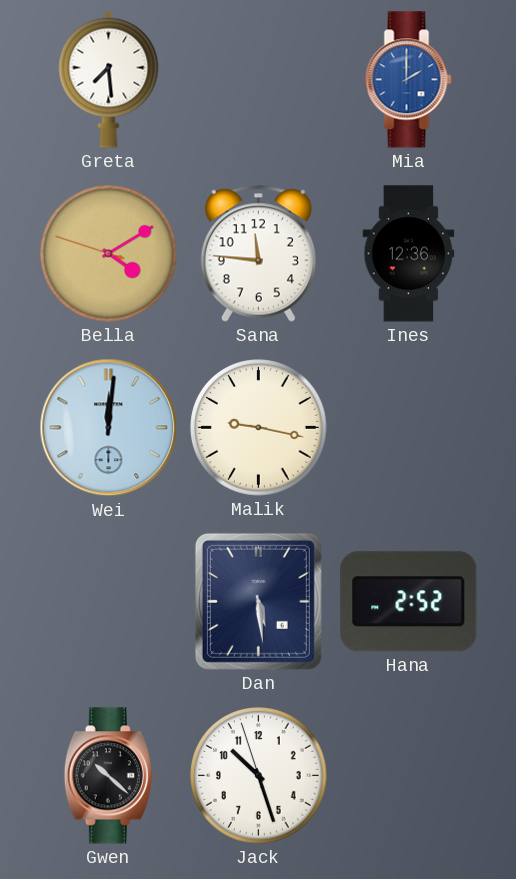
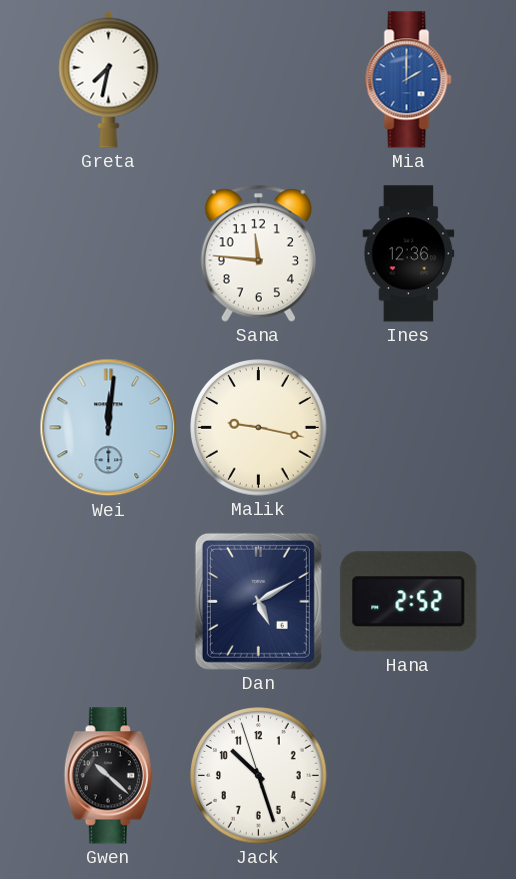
Greta: 7:29 -> 7:32 (109, 79)
Bella: 4:09 -> none (109, 254)
Dan: 5:29 -> 5:10 (258, 601)
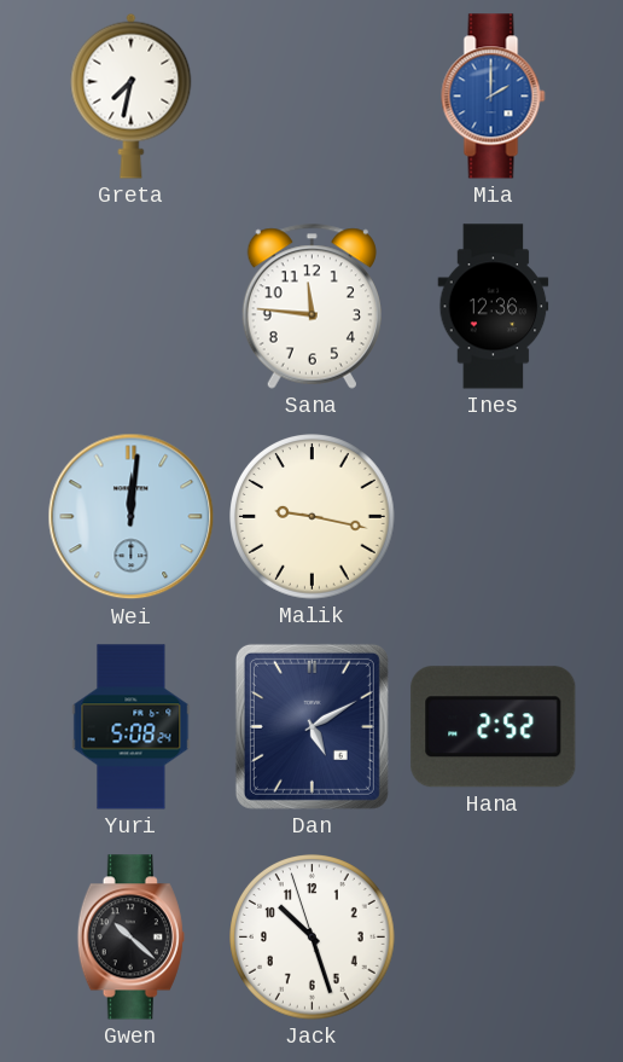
Yuri: none -> 5:08 (132, 727)
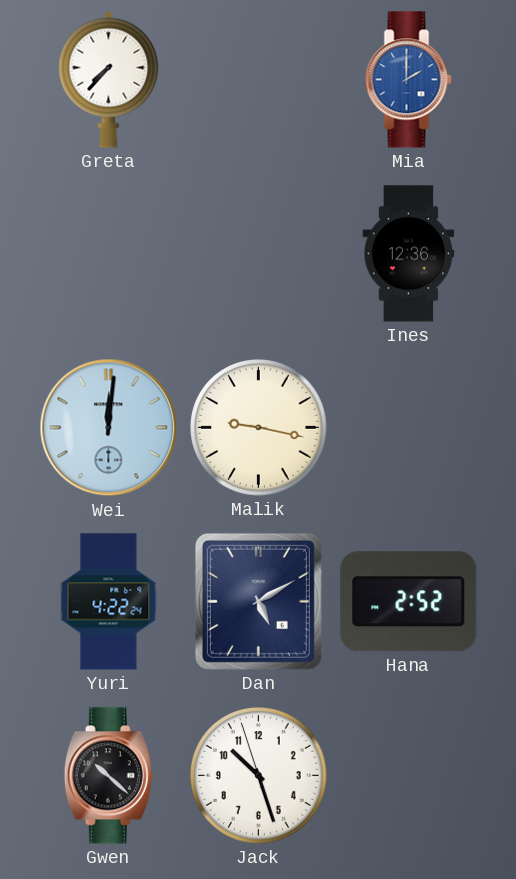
Greta: 7:32 -> 7:37 (109, 79)
Sana: 11:46 -> none (311, 306)
Yuri: 5:08 -> 4:22 (109, 602)
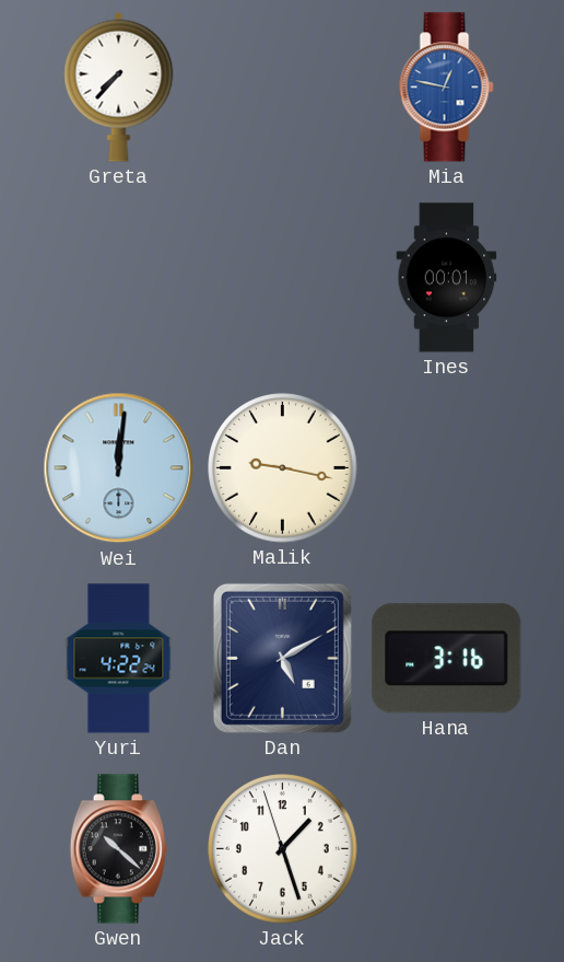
Mia: 2:00 -> 12:47 (447, 88)
Ines: 12:36 -> 00:01 (447, 278)
Hana: 2:52 -> 3:16 (447, 659)
Jack: 10:26 -> 1:26 (283, 849)
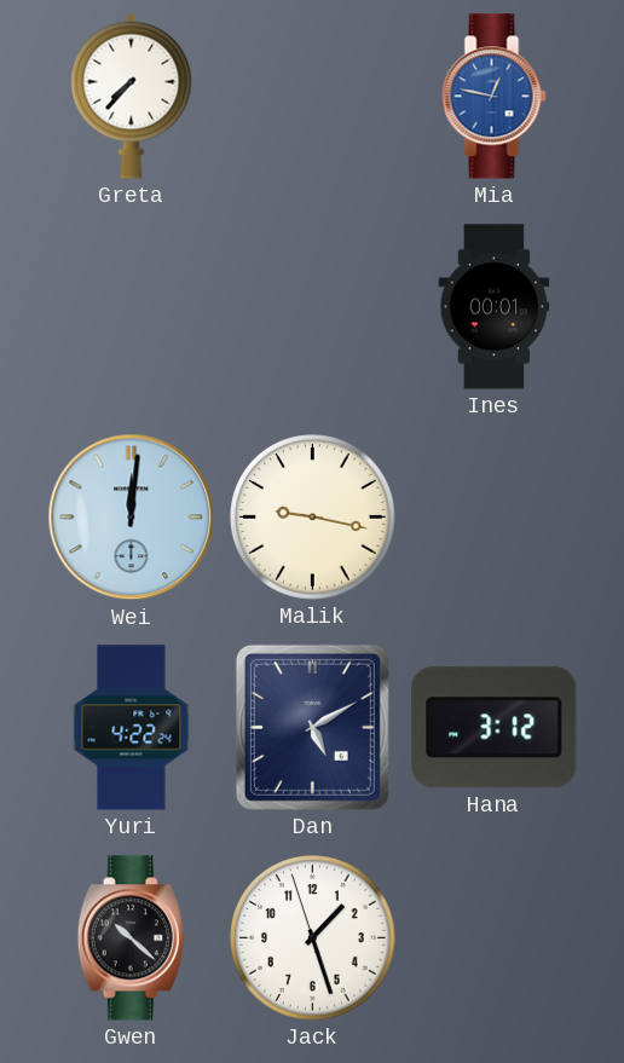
Hana: 3:16 -> 3:12 (495, 728)
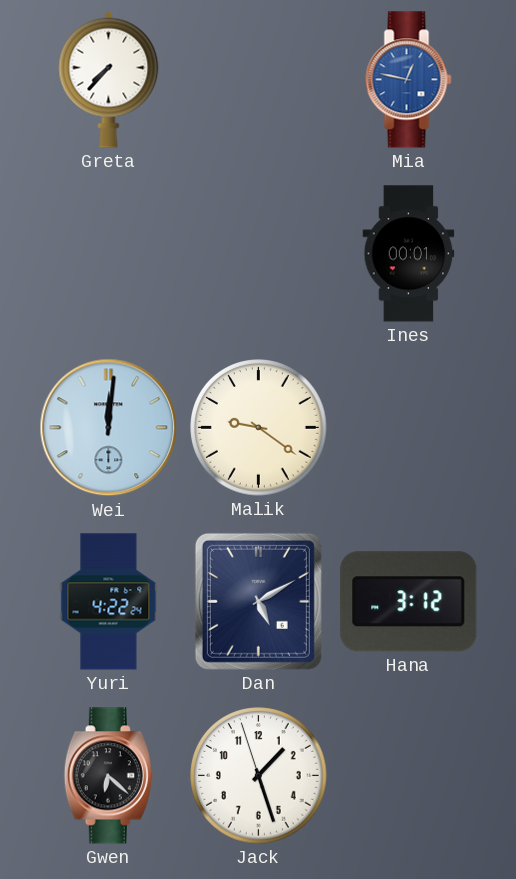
Malik: 9:17 -> 9:21 (259, 428)
Gwen: 10:22 -> 6:22 (108, 776)
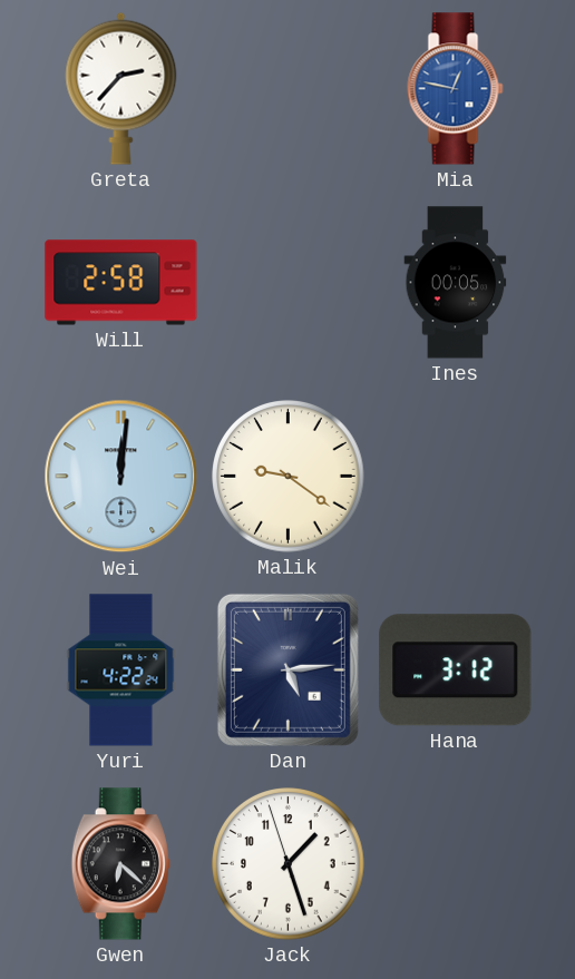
Greta: 7:37 -> 2:37 (121, 88)
Will: none -> 2:58 (121, 283)
Ines: 00:01 -> 00:05 (456, 283)
Dan: 5:10 -> 5:14 (287, 669)
